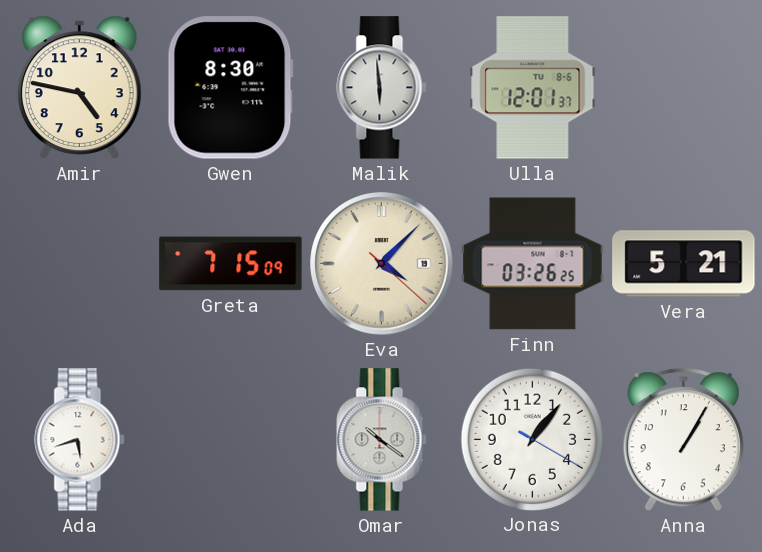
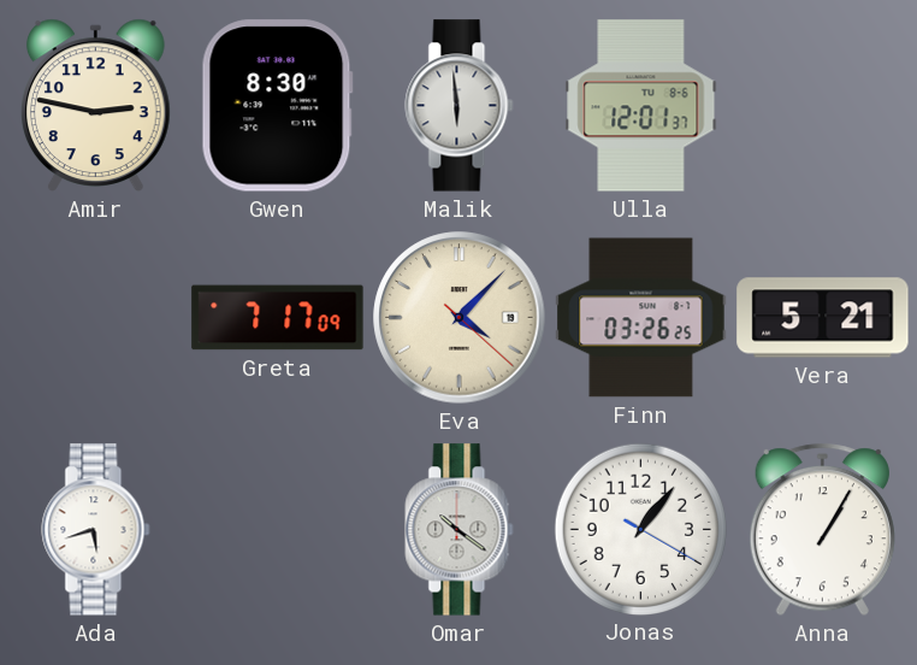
Amir: 4:47 -> 2:47 (96, 105)
Greta: 7:15 -> 7:17 (278, 318)
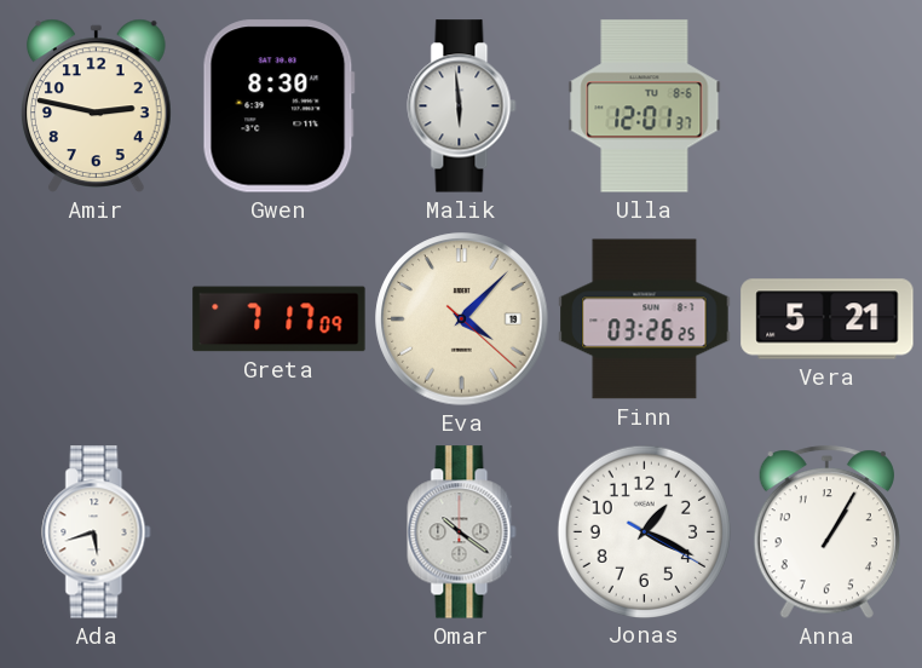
Jonas: 1:06 -> 1:19 (644, 531)
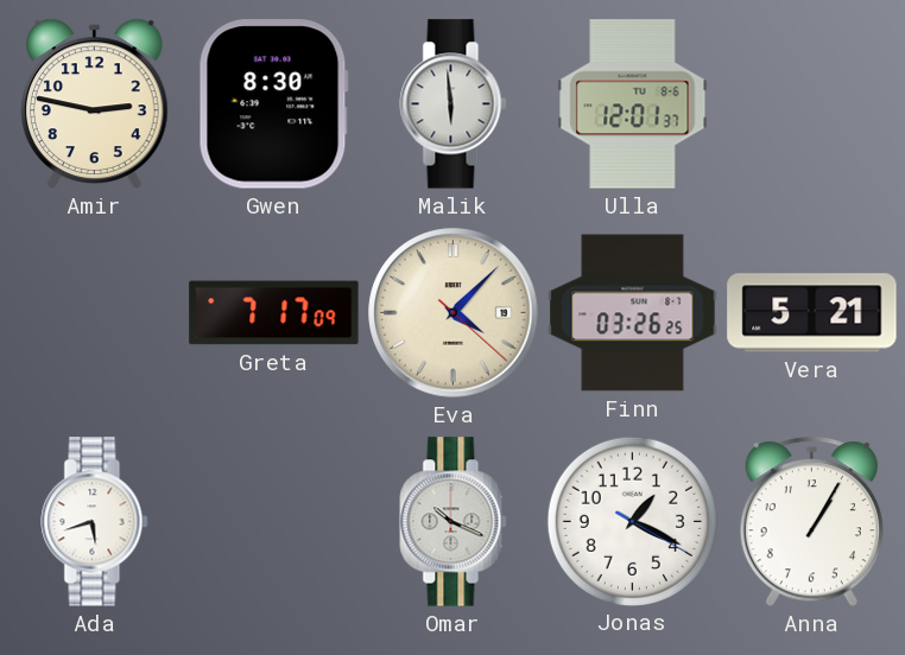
Omar: 10:21 -> 10:19 (454, 522)
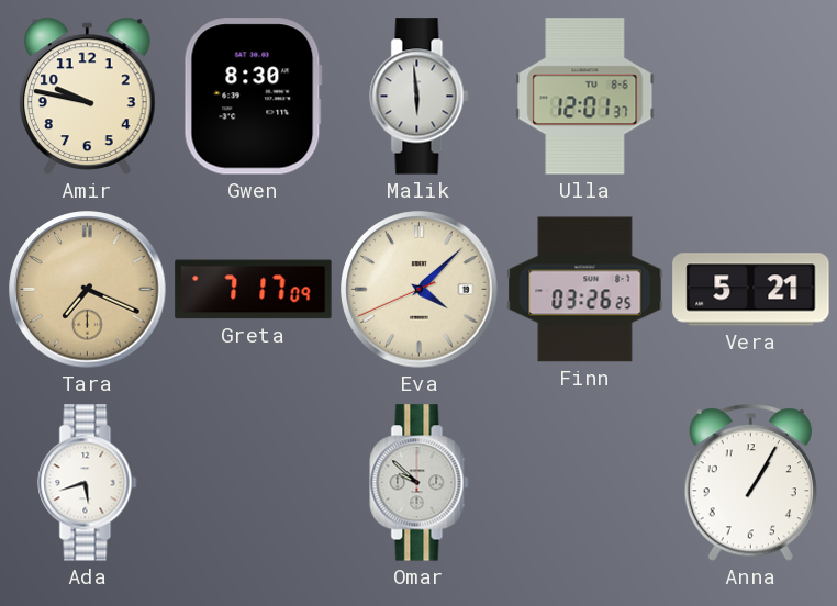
Amir: 2:47 -> 9:47 (88, 96)
Tara: none -> 7:19 (88, 290)
Eva: 4:07:22 -> 4:07:41 (420, 290)
Omar: 10:19 -> 9:52 (420, 483)
Jonas: 1:19 -> none (632, 521)
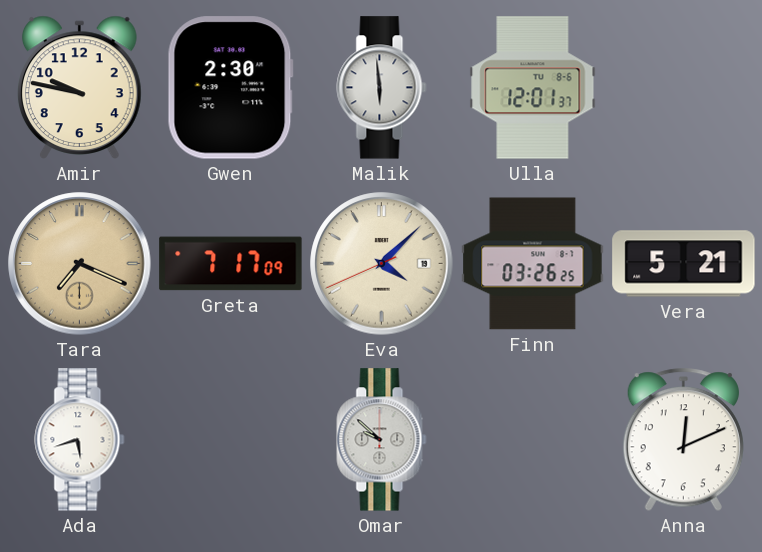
Gwen: 8:30 -> 2:30 (230, 88)
Anna: 1:05 -> 12:11 (683, 440)
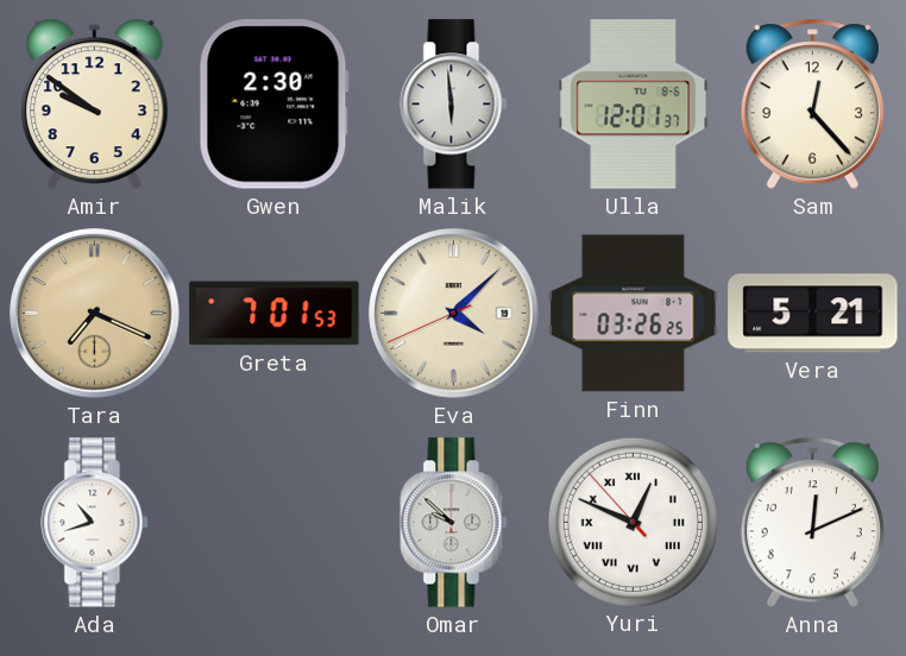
Amir: 9:47 -> 9:51 (95, 103)
Sam: none -> 12:23 (812, 105)
Greta: 7:17 -> 7:01 (275, 314)
Ada: 5:42 -> 10:42 (95, 523)
Yuri: none -> 12:48 (633, 522)
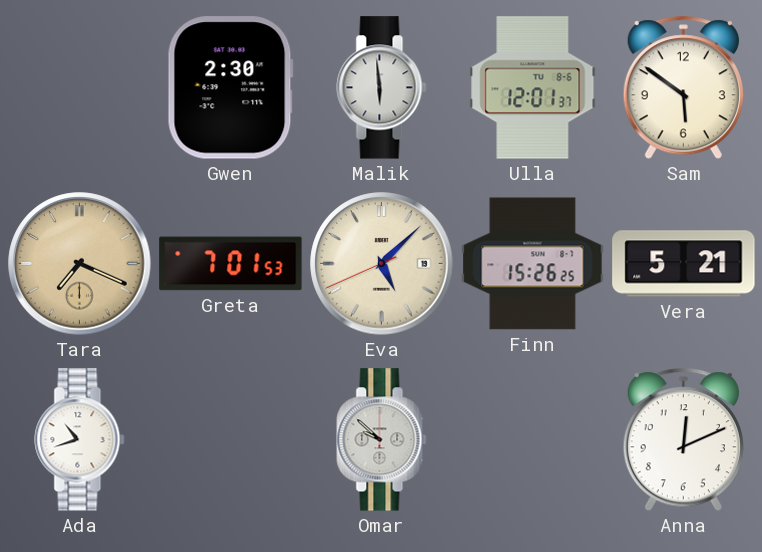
Amir: 9:51 -> none (95, 103)
Sam: 12:23 -> 5:51 (683, 88)
Eva: 4:07 -> 5:07 (382, 264)
Finn: 03:26 -> 15:26 (533, 264)
Yuri: 12:48 -> none (633, 522)
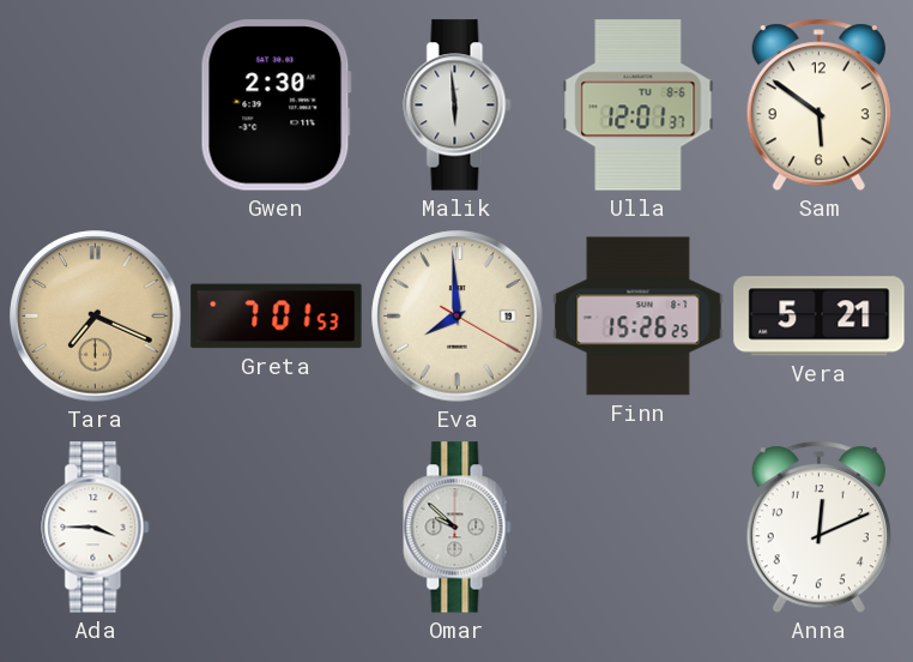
Eva: 5:07 -> 7:59 (458, 317)
Ada: 10:42 -> 3:45 (96, 528)
